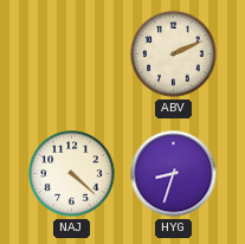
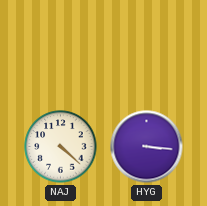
ABV: 2:11 -> none (174, 54)
HYG: 8:33 -> 3:16 (147, 147)
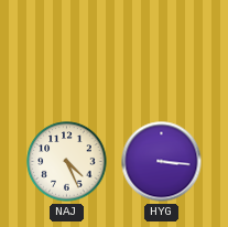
NAJ: 4:22 -> 4:26 (67, 162)
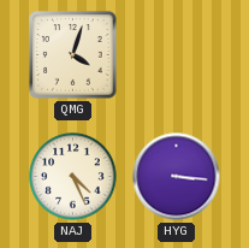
QMG: none -> 4:03 (73, 55)
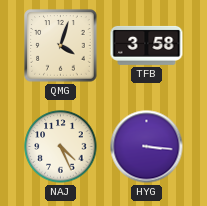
TFB: none -> 3:58 (147, 45)
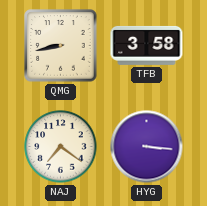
QMG: 4:03 -> 8:43 (61, 46)
NAJ: 4:26 -> 7:21 (61, 147)
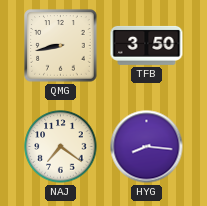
TFB: 3:58 -> 3:50 (147, 45)
HYG: 3:16 -> 8:16 (147, 147)
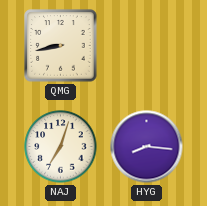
TFB: 3:50 -> none (147, 45)
NAJ: 7:21 -> 7:03 (61, 147)
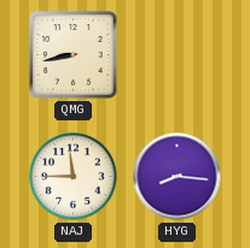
NAJ: 7:03 -> 11:45 (74, 177)
